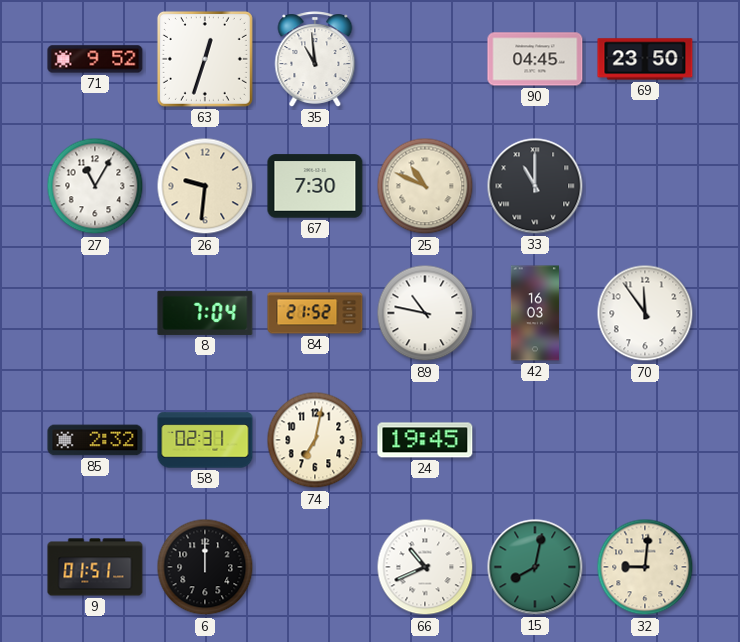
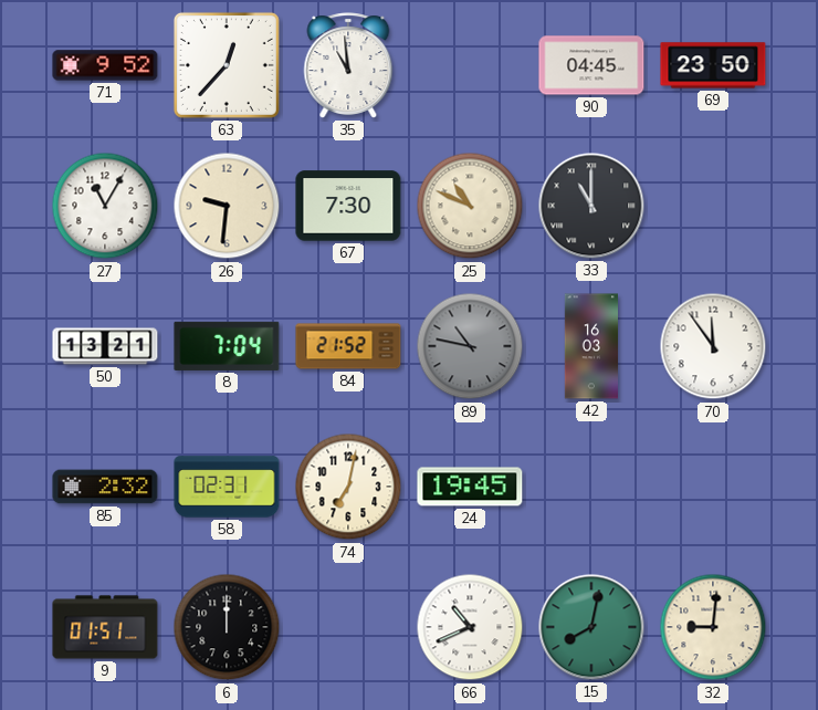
63: 12:33 -> 12:37 (227, 65)
50: none -> 13:21 (105, 346)
89 dial: white -> grey (470, 346)
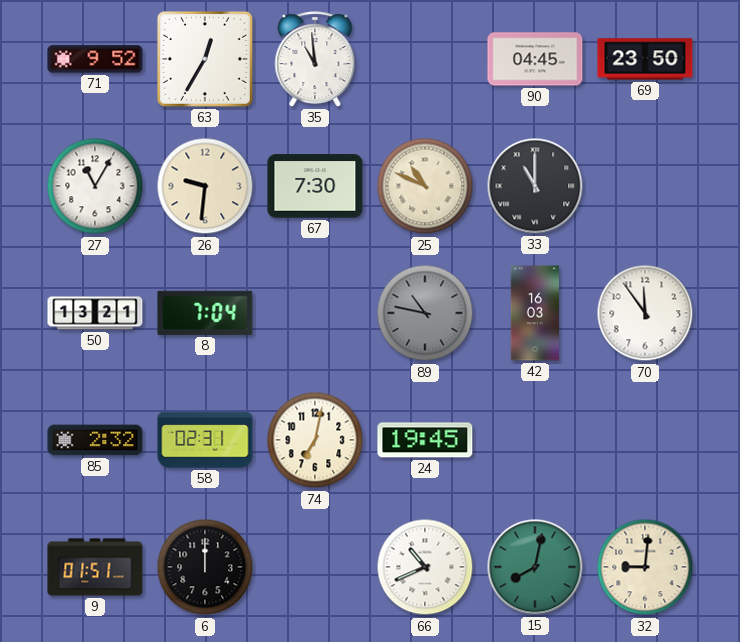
63: 12:37 -> 12:35 (205, 59)
84: 21:52 -> none (348, 346)
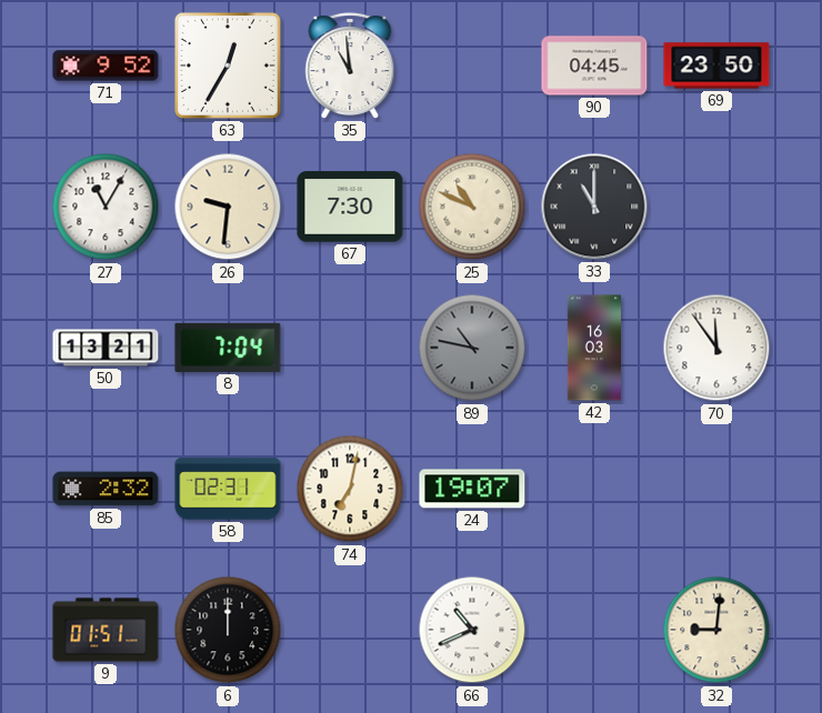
24: 19:45 -> 19:07 (472, 489)
15: 8:02 -> none (535, 567)
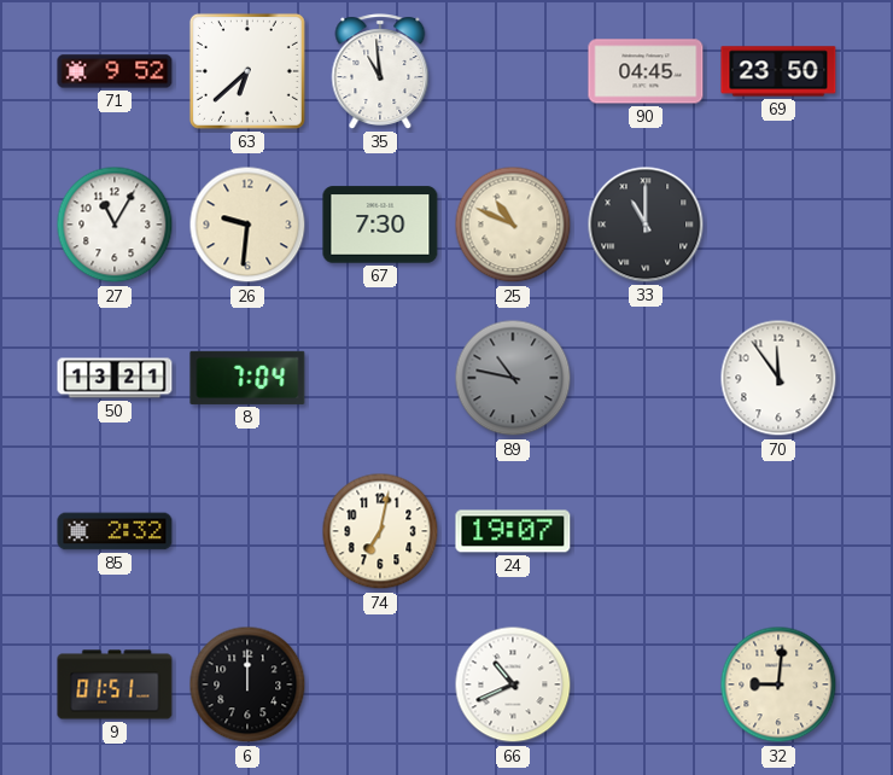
63: 12:35 -> 6:38 (247, 71)
42: 16:03 -> none (593, 348)
58: 02:31 -> none (228, 489)
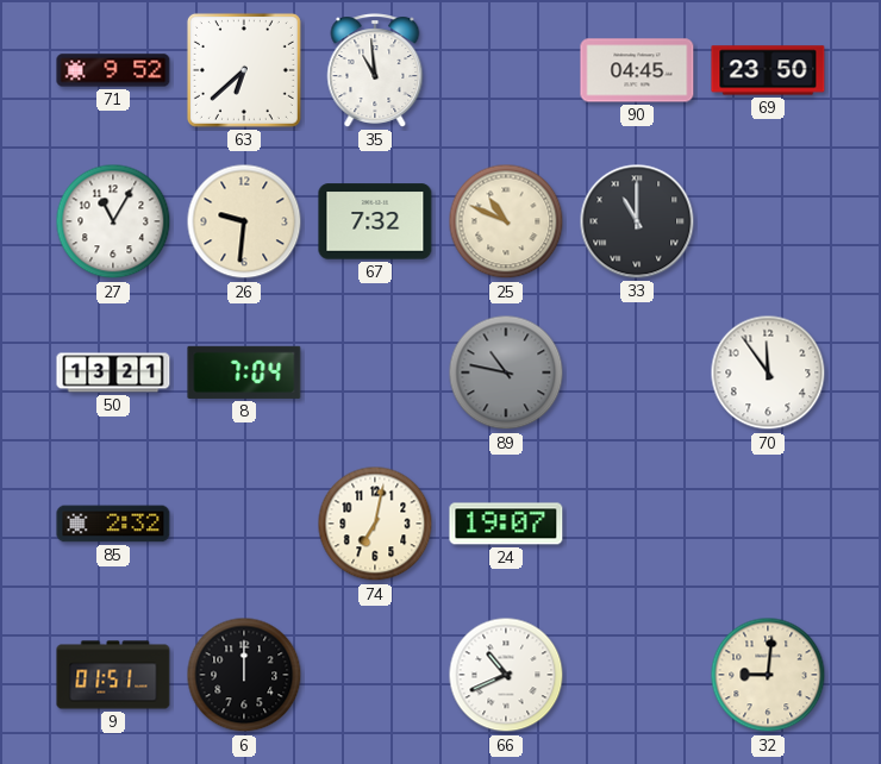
67: 7:30 -> 7:32 (375, 221)
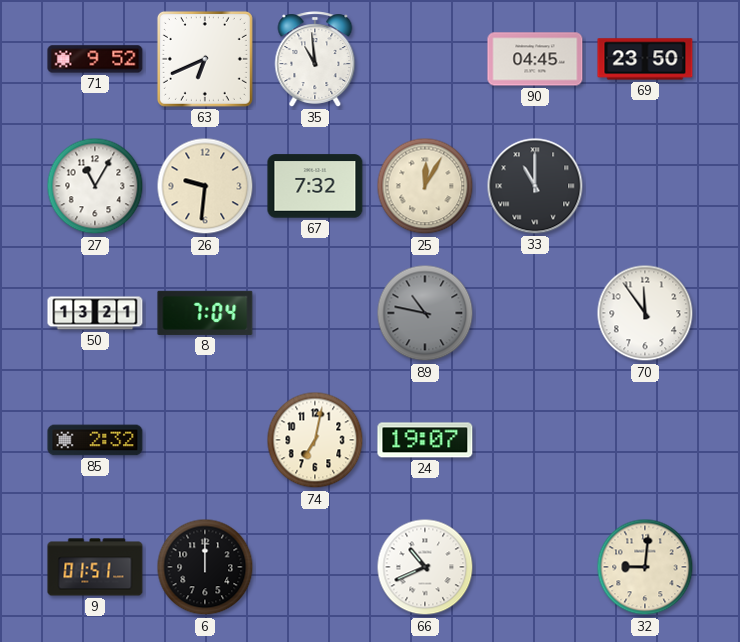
63: 6:38 -> 6:41 (205, 59)
25: 10:49 -> 12:05 (425, 186)
